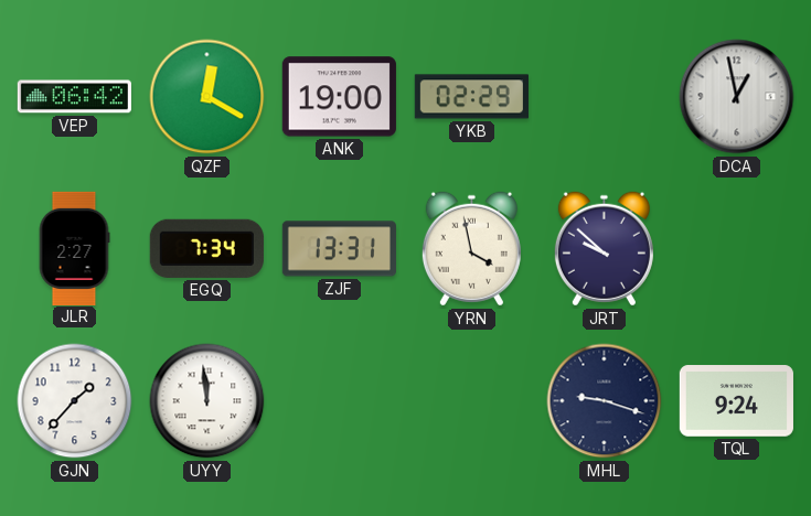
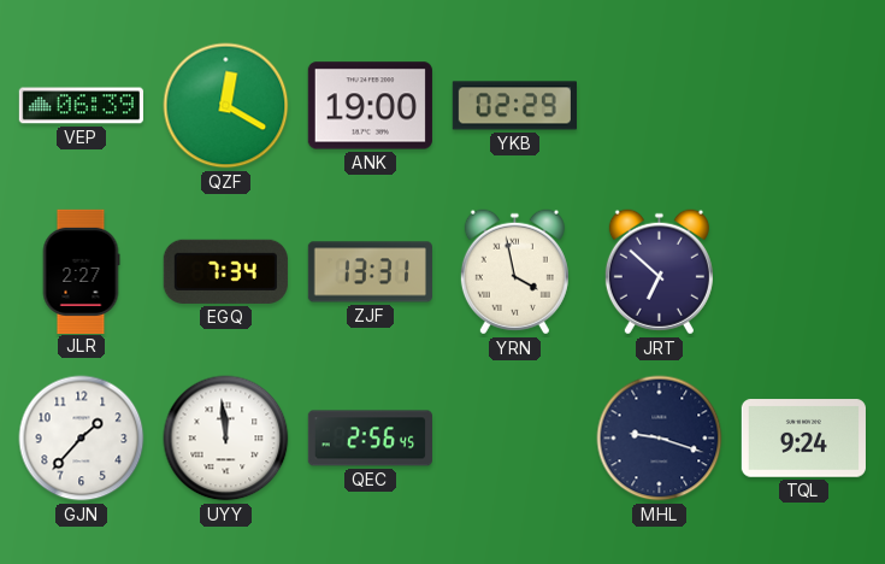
VEP: 06:42 -> 06:39 (81, 106)
DCA: 12:58 -> none (737, 97)
JRT: 9:52 -> 6:52 (659, 272)
QEC: none -> 2:56 (370, 439)
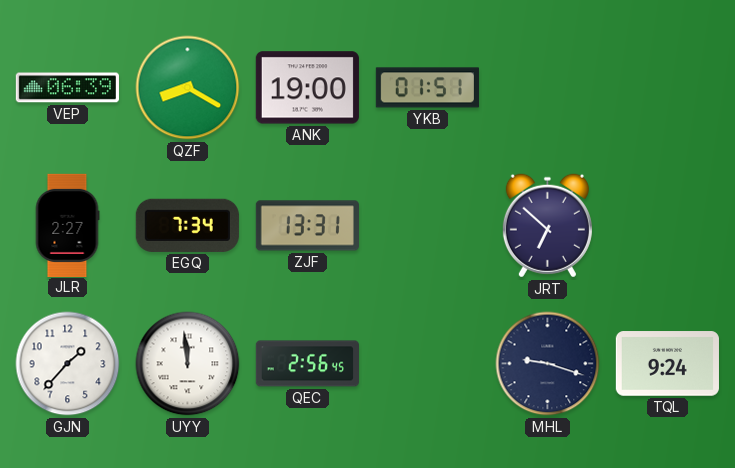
QZF: 12:20 -> 8:20 (188, 88)
YKB: 02:29 -> 01:51 (427, 88)
YRN: 3:58 -> none (514, 272)
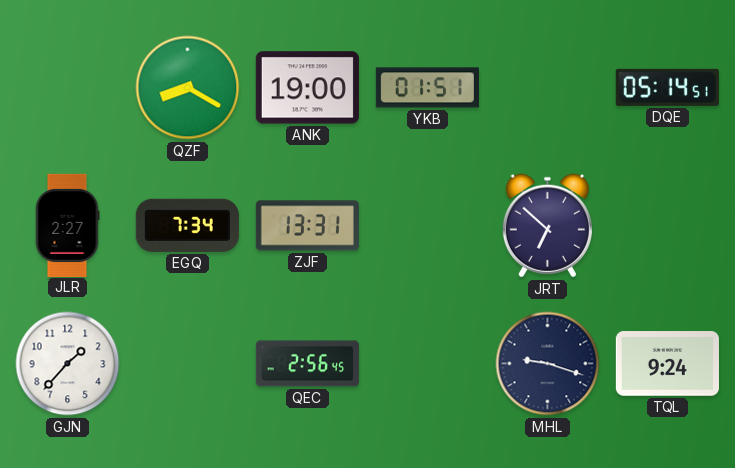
VEP: 06:39 -> none (67, 88)
DQE: none -> 05:14 (667, 87)
UYY: 11:59 -> none (188, 364)
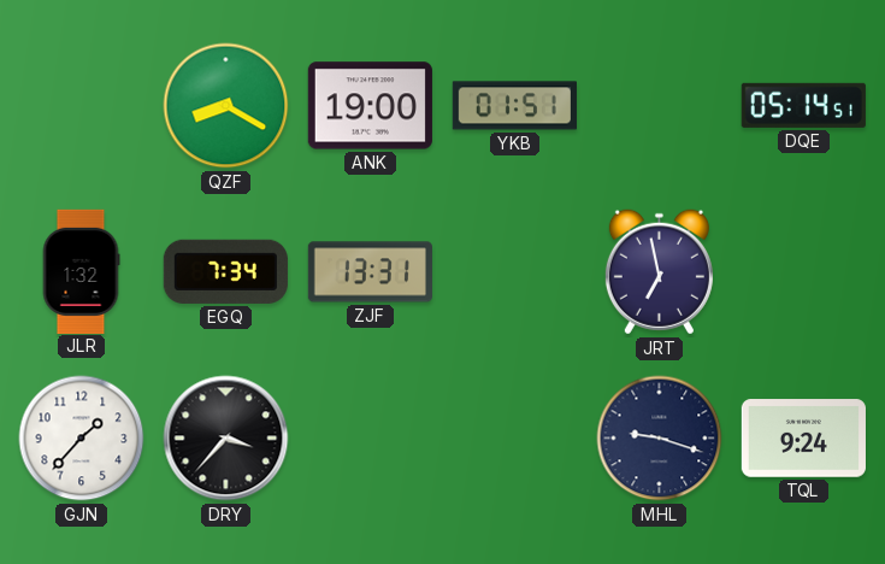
JLR: 2:27 -> 1:32 (81, 271)
JRT: 6:52 -> 6:58 (659, 272)
DRY: none -> 3:37 (226, 439)
QEC: 2:56 -> none (307, 364)
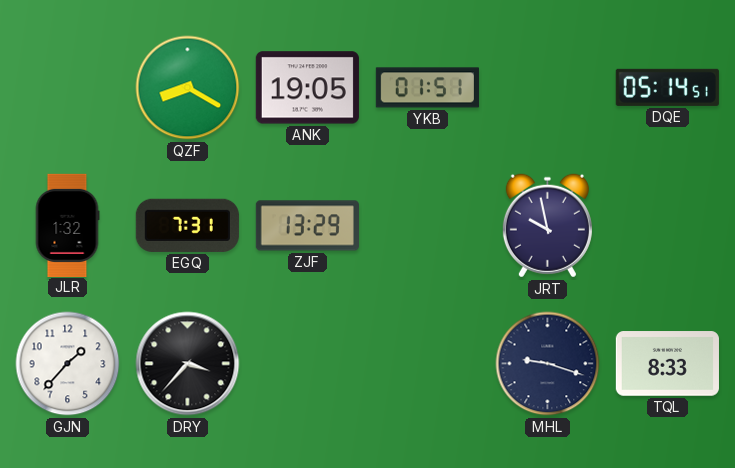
ANK: 19:00 -> 19:05 (307, 88)
EGQ: 7:34 -> 7:31 (187, 225)
ZJF: 13:31 -> 13:29 (307, 226)
JRT: 6:58 -> 9:58 (547, 226)
TQL: 9:24 -> 8:33 (667, 364)
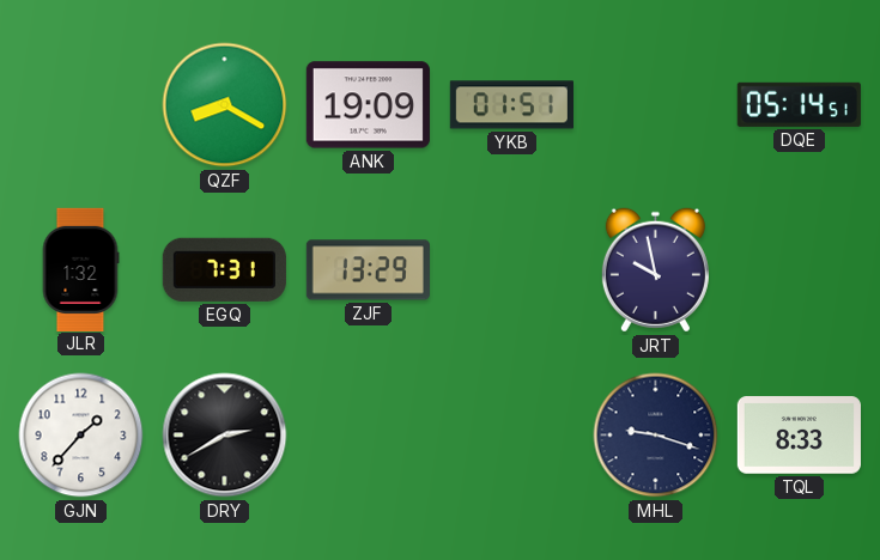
ANK: 19:05 -> 19:09 (368, 105)
DRY: 3:37 -> 2:40 (225, 436)
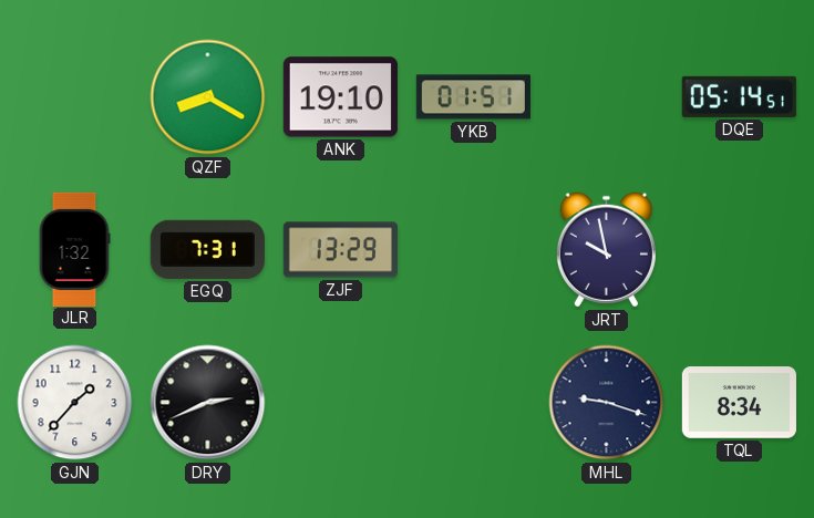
ANK: 19:09 -> 19:10 (340, 97)
DRY: 2:40 -> 2:41 (208, 403)
TQL: 8:33 -> 8:34 (739, 403)
